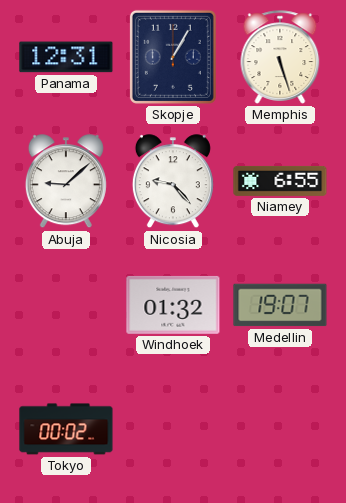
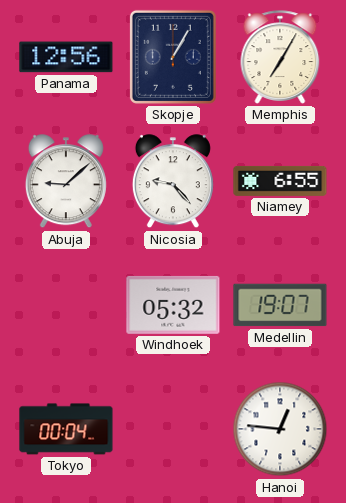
Panama: 12:31 -> 12:56 (66, 57)
Memphis: 5:27 -> 7:05 (280, 57)
Windhoek: 01:32 -> 05:32 (173, 305)
Tokyo: 00:02 -> 00:04 (66, 429)
Hanoi: none -> 12:46 (280, 429)
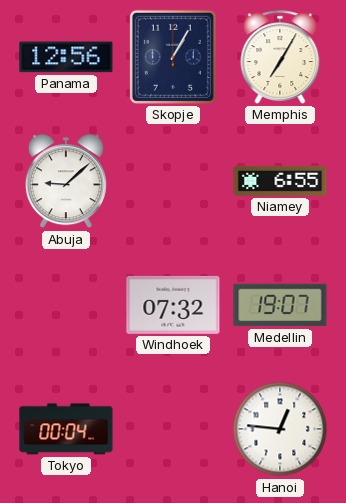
Nicosia: 9:23 -> none (173, 182)
Windhoek: 05:32 -> 07:32 (173, 305)
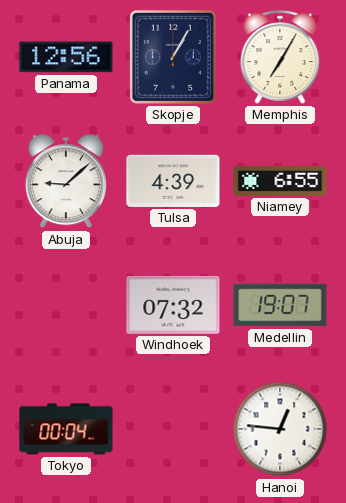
Tulsa: none -> 4:39 (173, 181)
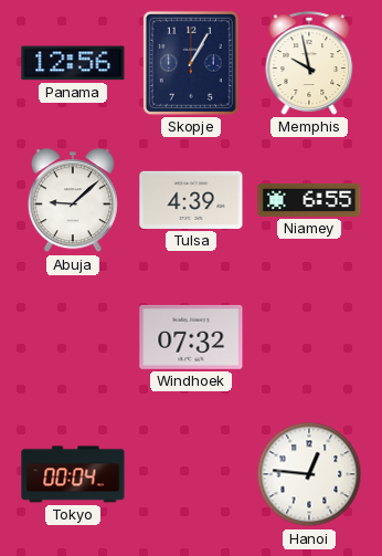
Memphis: 7:05 -> 9:58 (309, 63)
Medellin: 19:07 -> none (280, 305)
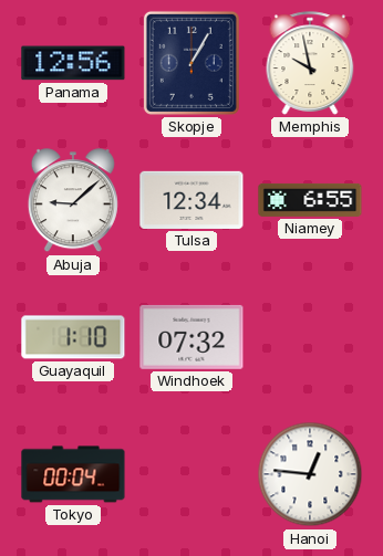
Tulsa: 4:39 -> 12:34 (191, 200)
Guayaquil: none -> 1:10 (73, 337)
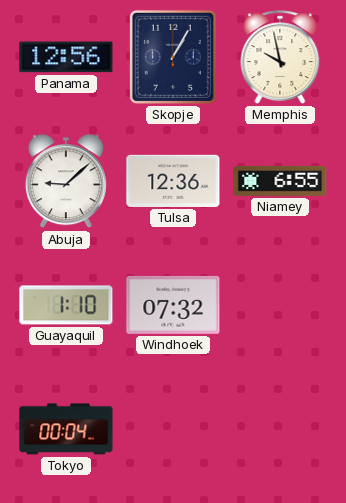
Tulsa: 12:34 -> 12:36 (173, 181)
Hanoi: 12:46 -> none (310, 474)
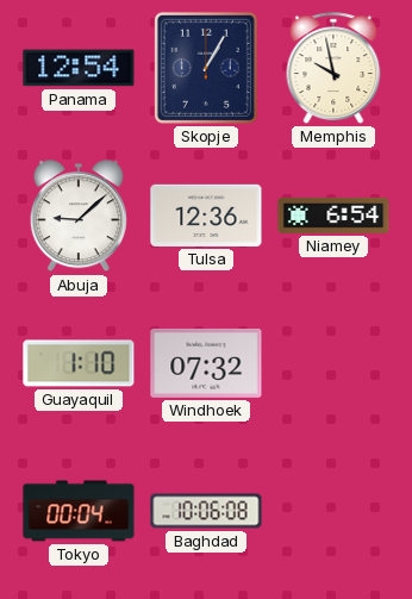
Panama: 12:56 -> 12:54 (79, 68)
Niamey: 6:55 -> 6:54 (333, 216)
Baghdad: none -> 10:06 (206, 511)
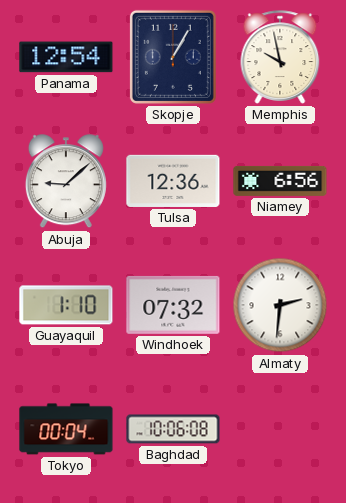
Niamey: 6:54 -> 6:56 (280, 181)
Almaty: none -> 2:31 (280, 305)
